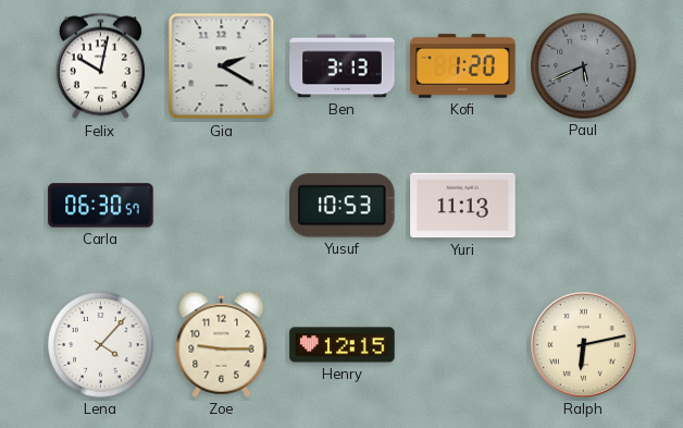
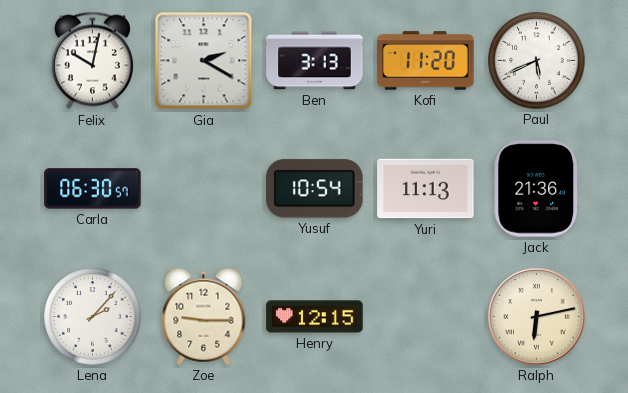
Kofi: 1:20 -> 11:20 (426, 61)
Paul dial: grey -> white (537, 61)
Yusuf: 10:53 -> 10:54 (315, 189)
Jack: none -> 21:36 (536, 189)
Lena: 4:07 -> 2:07 (93, 317)
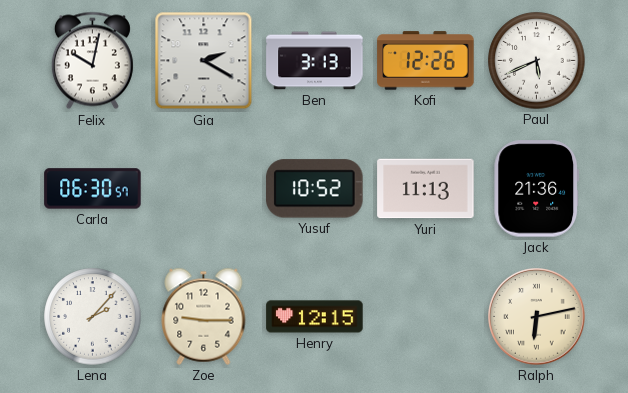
Kofi: 11:20 -> 12:26 (426, 61)
Yusuf: 10:54 -> 10:52 (315, 189)
